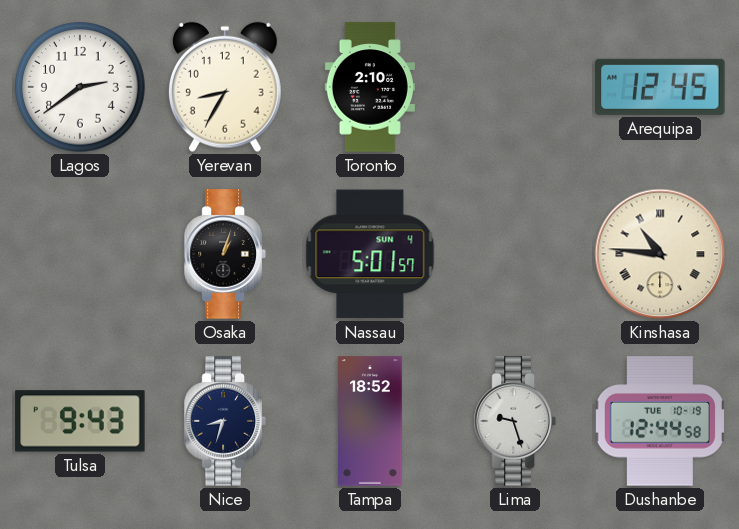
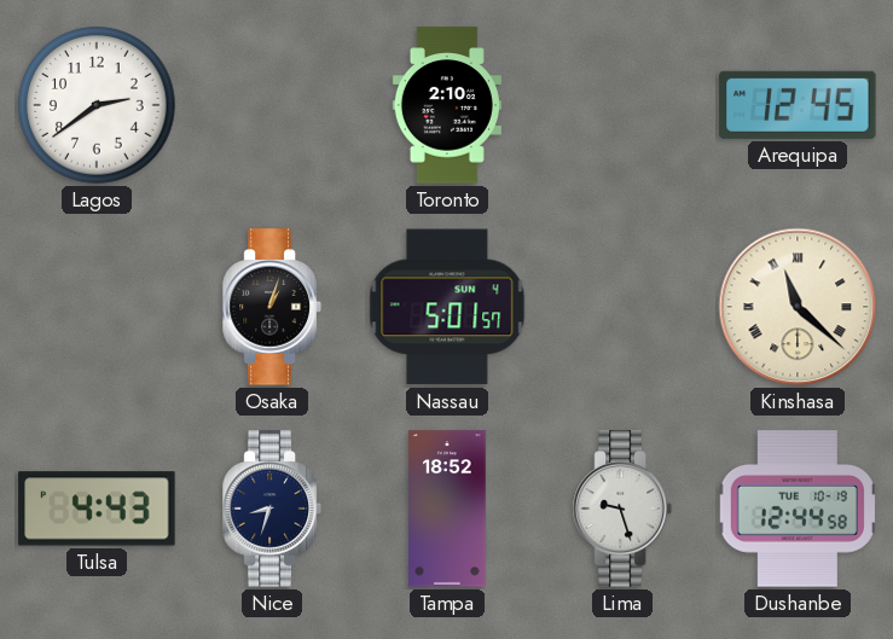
Yerevan: 8:35 -> none (225, 87)
Kinshasa: 10:46 -> 11:22 (798, 307)
Tulsa: 9:43 -> 4:43 (97, 509)
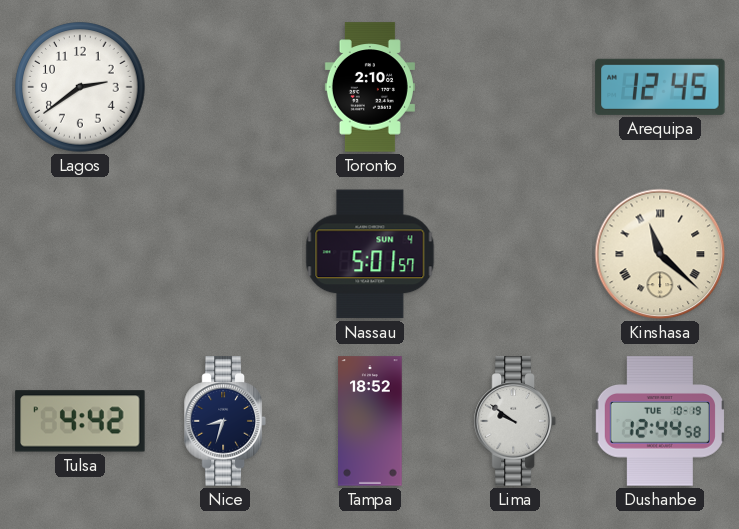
Osaka: 1:03 -> none (272, 307)
Tulsa: 4:43 -> 4:42 (80, 421)
Lima: 9:27 -> 9:51 (515, 421)
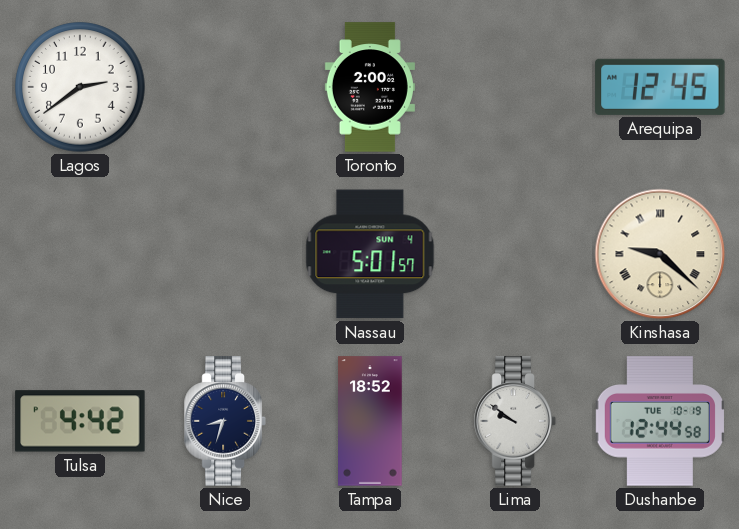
Toronto: 2:10 -> 2:00 (370, 87)
Kinshasa: 11:22 -> 9:22 (660, 254)
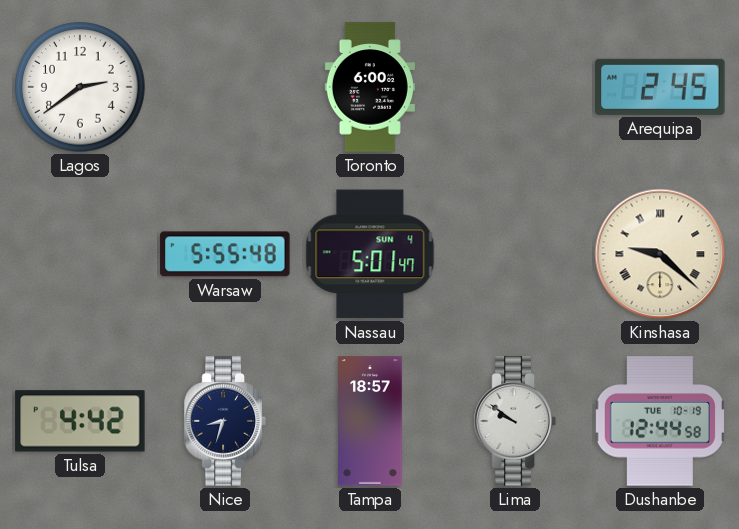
Toronto: 2:00 -> 6:00 (370, 87)
Arequipa: 12:45 -> 2:45 (660, 87)
Warsaw: none -> 5:55 (225, 254)
Nassau: 5:01:57 -> 5:01:47 (370, 254)
Tampa: 18:52 -> 18:57 (370, 421)
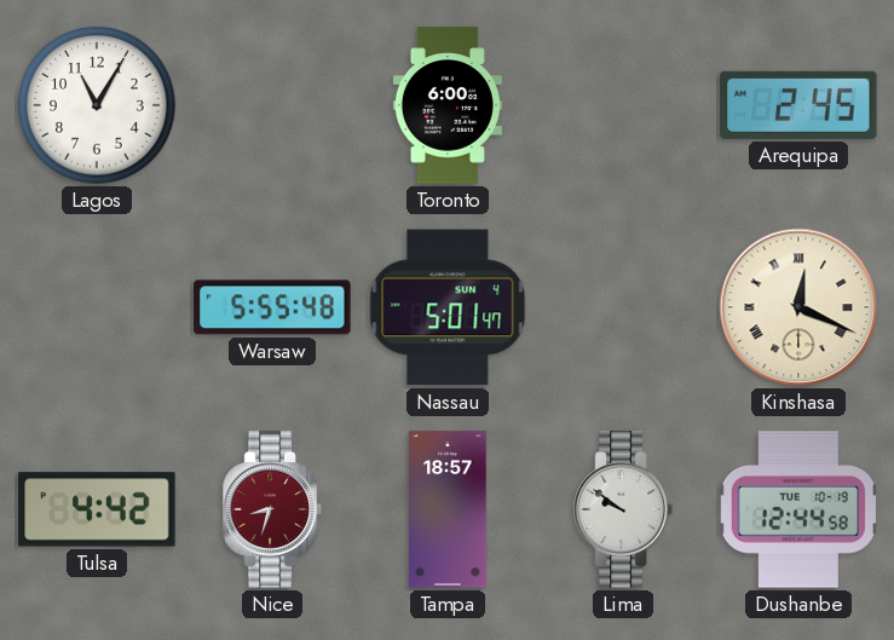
Lagos: 2:39 -> 11:05 (97, 105)
Kinshasa: 9:22 -> 12:19 (798, 307)
Nice dial: navy -> burgundy (272, 509)
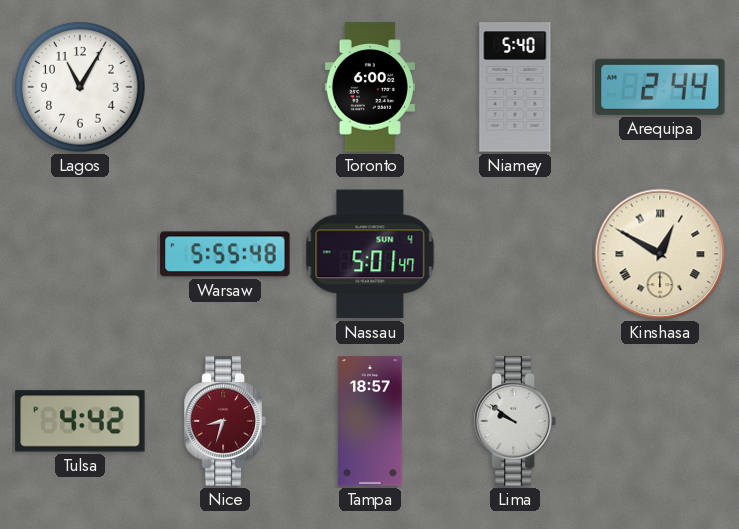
Niamey: none -> 5:40 (515, 87)
Arequipa: 2:45 -> 2:44 (660, 87)
Kinshasa: 12:19 -> 12:50 (660, 254)
Dushanbe: 12:44 -> none (798, 509)
